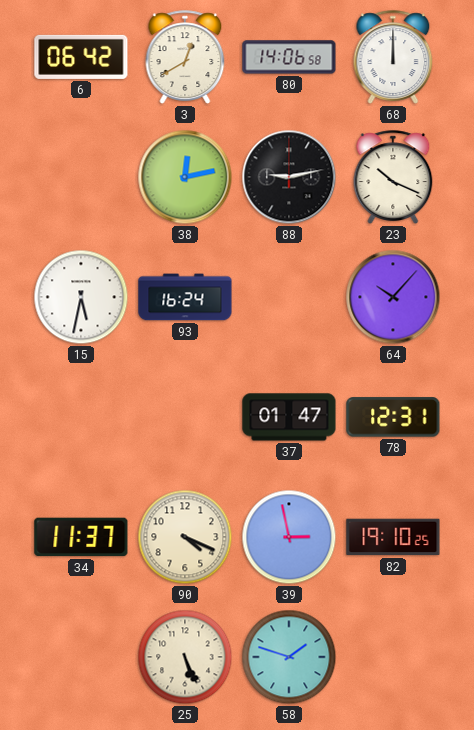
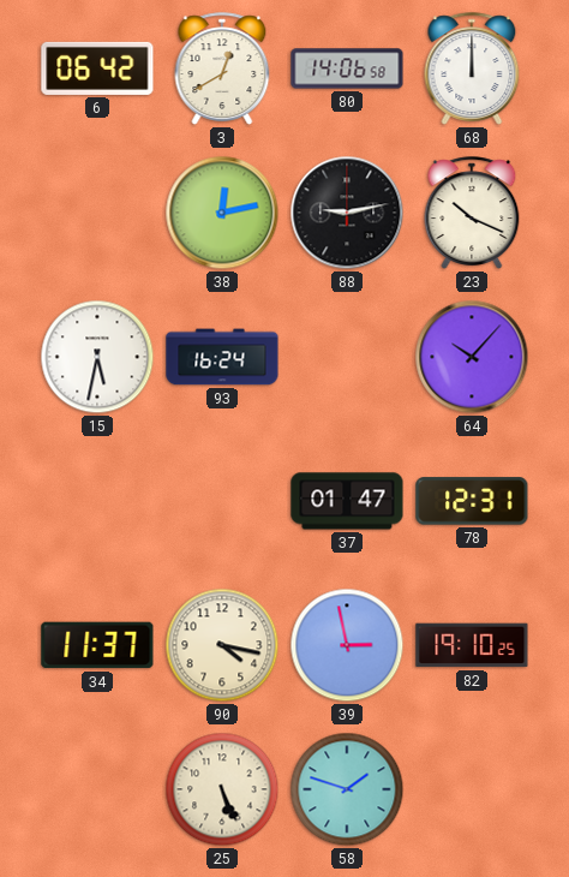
90: 4:19 -> 4:17 (222, 645)
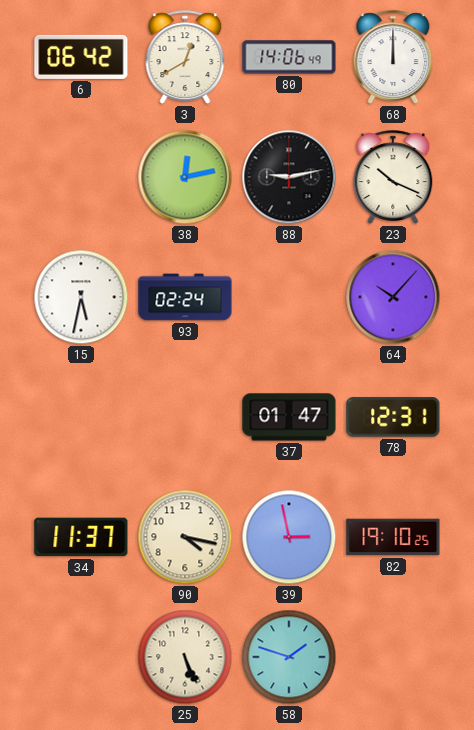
80: 14:06:58 -> 14:06:49 (289, 57)
93: 16:24 -> 02:24 (185, 297)
